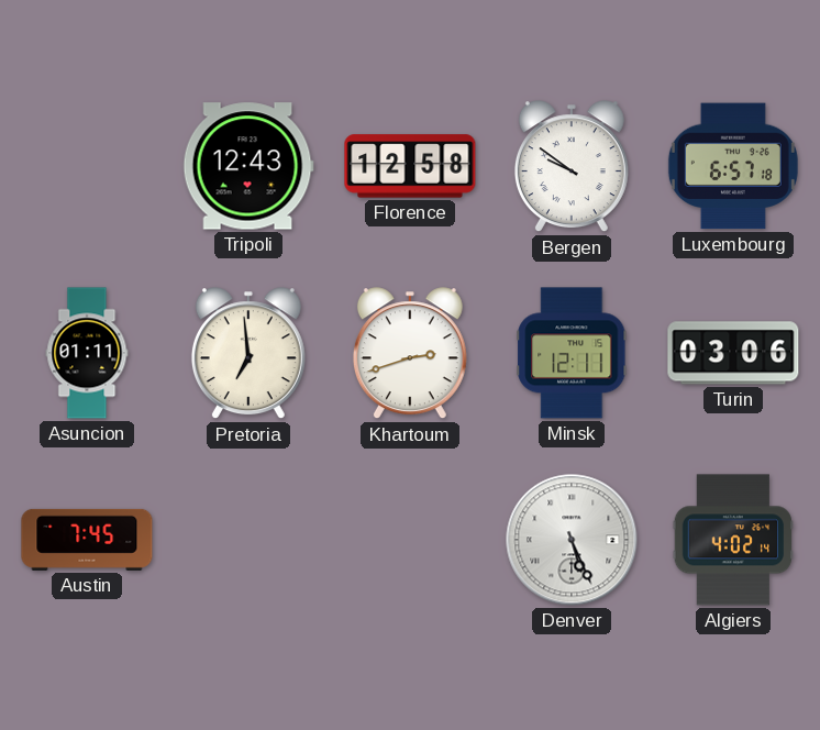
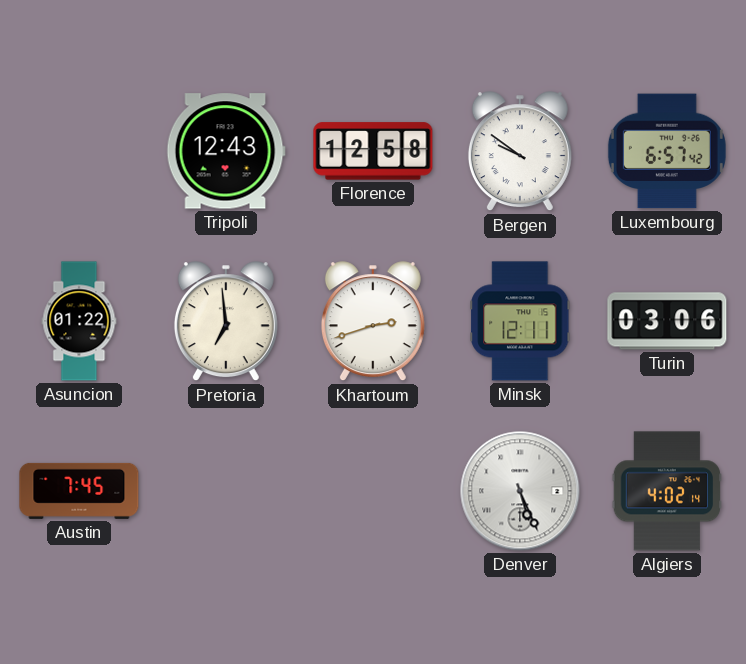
Luxembourg: 6:57:18 -> 6:57:42 (667, 151)
Asuncion: 01:11 -> 01:22 (79, 321)
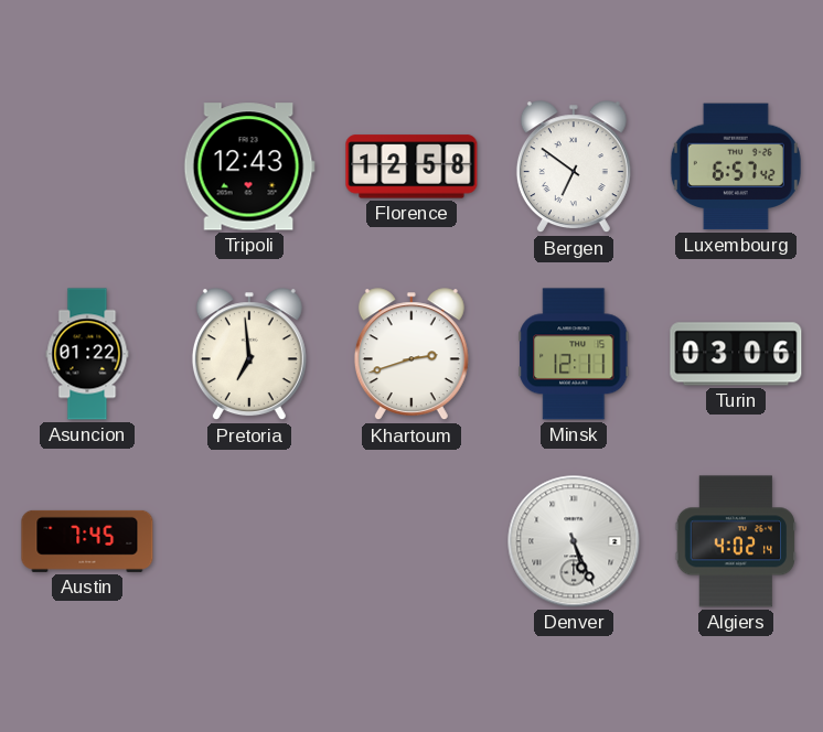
Bergen: 9:51 -> 6:51 (574, 168)
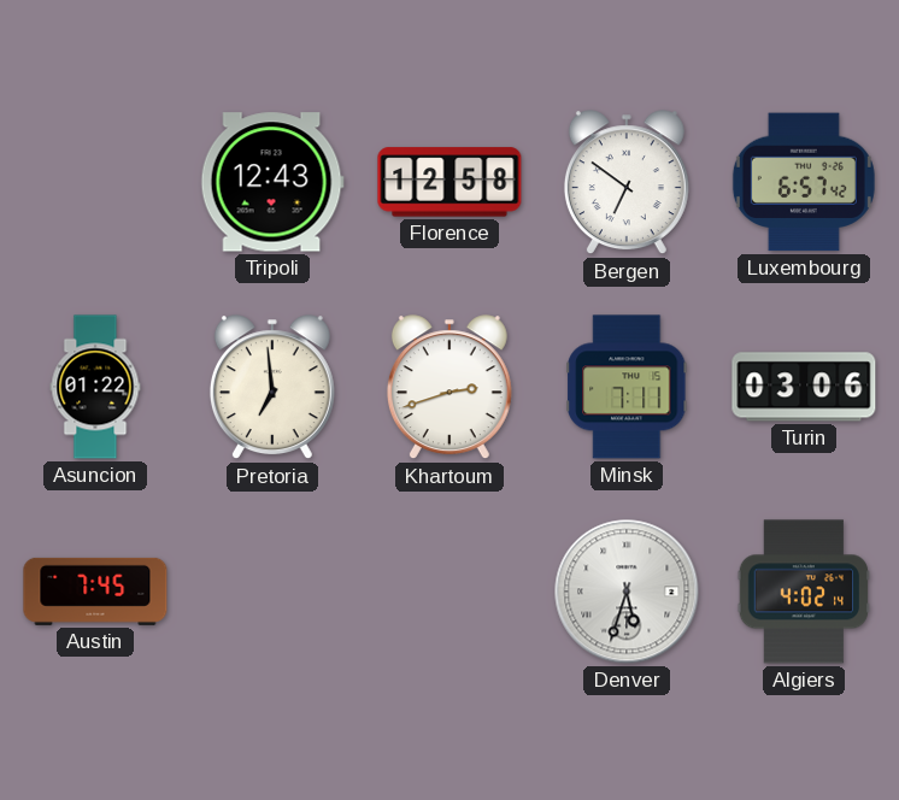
Minsk: 12:11 -> 7:11 (627, 387)
Denver: 5:26 -> 5:33 (627, 592)
